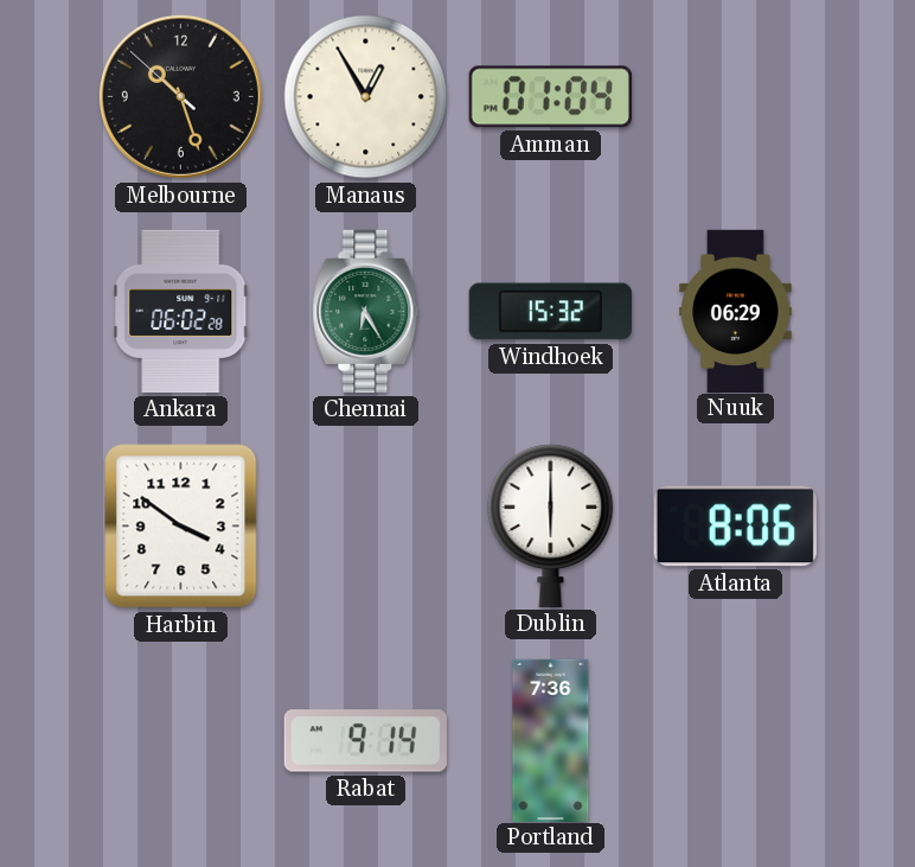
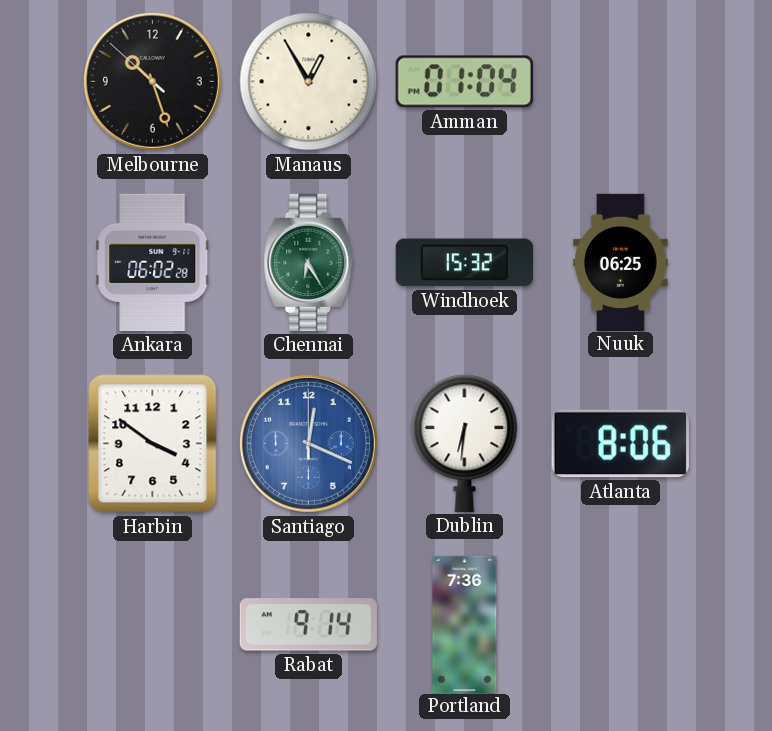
Nuuk: 06:29 -> 06:25 (621, 262)
Santiago: none -> 12:19 (308, 443)
Dublin: 6:00 -> 6:31 (465, 443)
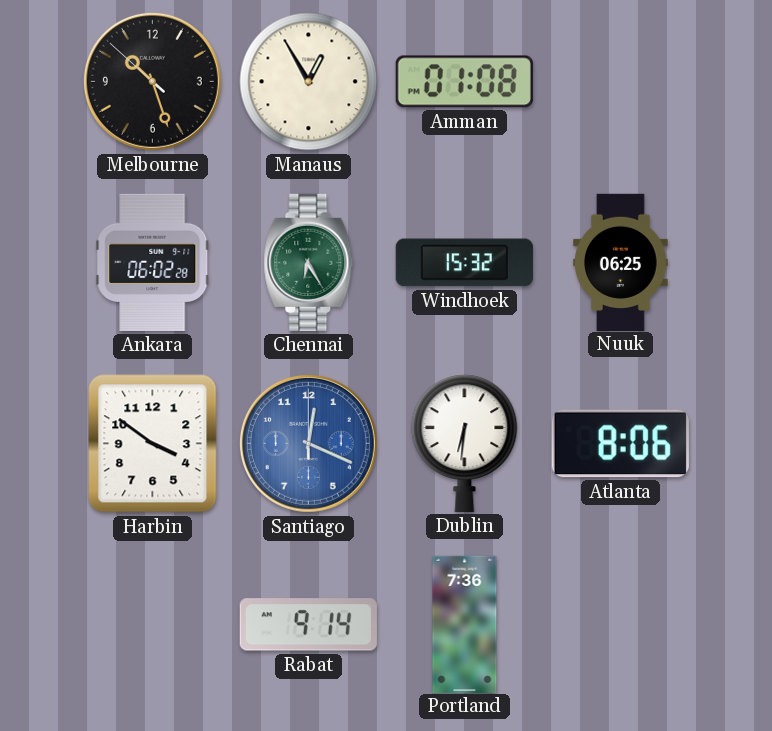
Amman: 01:04 -> 01:08 (464, 82)
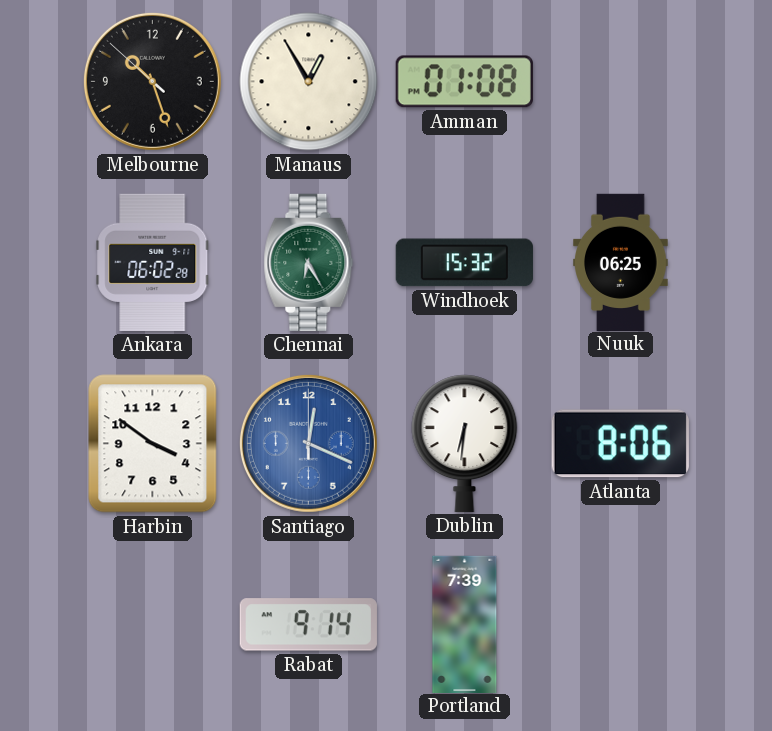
Portland: 7:36 -> 7:39 (465, 624)
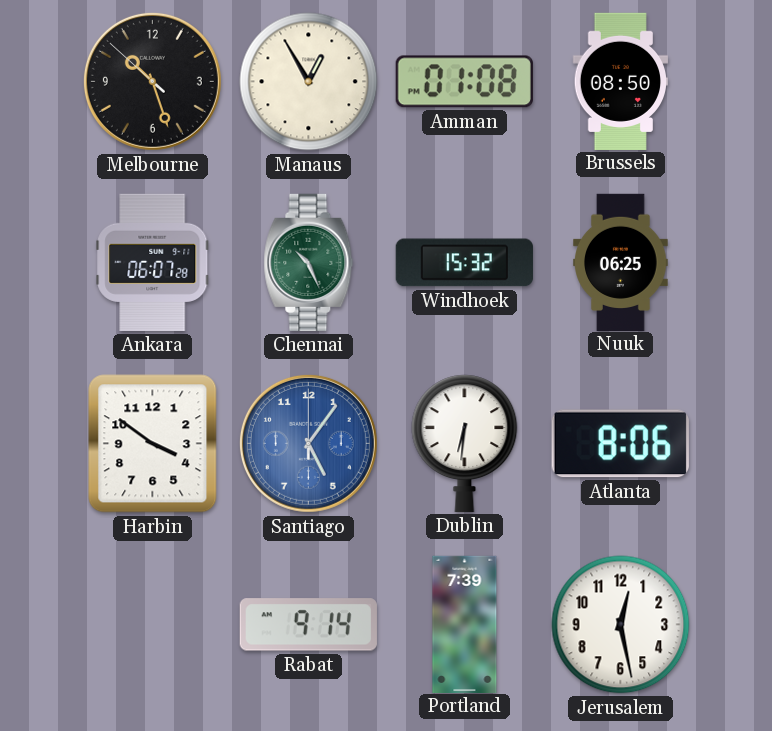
Brussels: none -> 08:50 (621, 81)
Ankara: 06:02 -> 06:07 (153, 262)
Chennai: 6:25 -> 10:26 (309, 262)
Santiago: 12:19 -> 5:06 (308, 443)
Jerusalem: none -> 12:28 (621, 625)
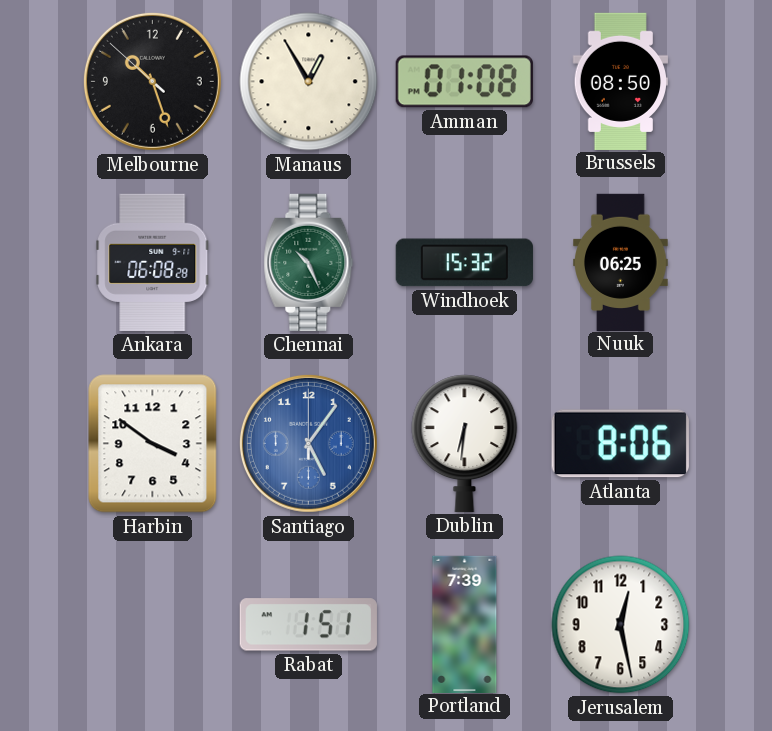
Ankara: 06:07 -> 06:08 (153, 262)
Rabat: 9:14 -> 1:51 (308, 625)
